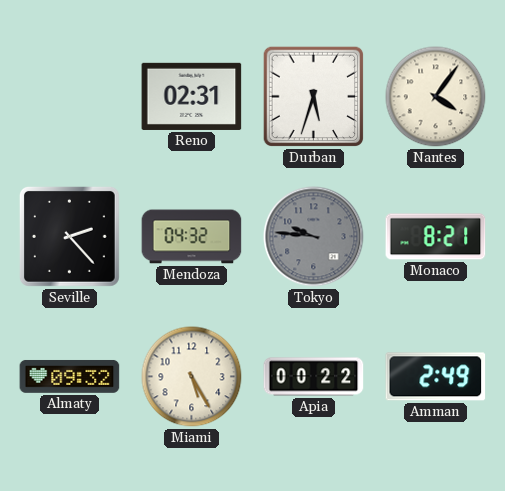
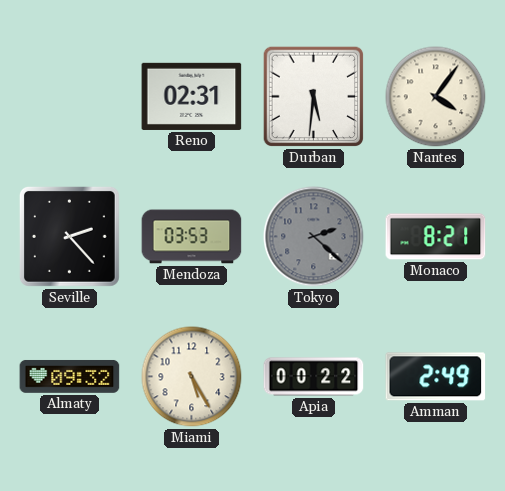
Durban: 5:33 -> 5:31 (314, 97)
Mendoza: 04:32 -> 03:53 (192, 237)
Tokyo: 9:46 -> 2:22 (314, 237)
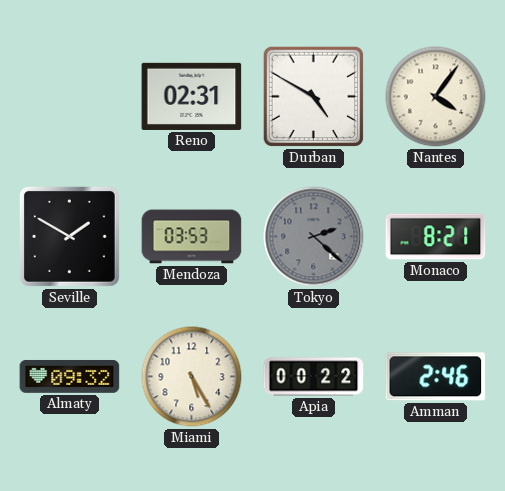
Durban: 5:31 -> 4:50 (314, 97)
Seville: 2:23 -> 1:50 (69, 236)
Amman: 2:49 -> 2:46 (436, 377)
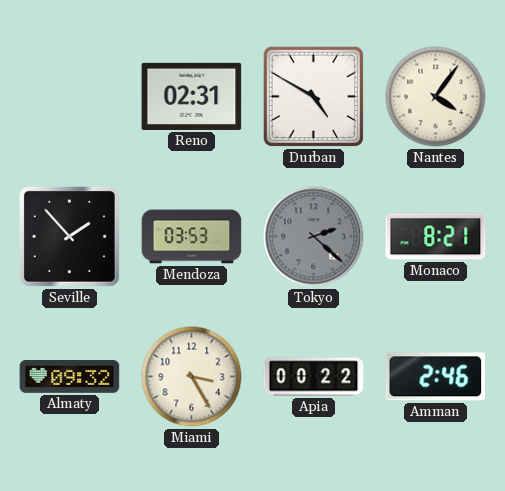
Seville: 1:50 -> 1:53 (69, 236)
Miami: 5:25 -> 3:25 (192, 377)
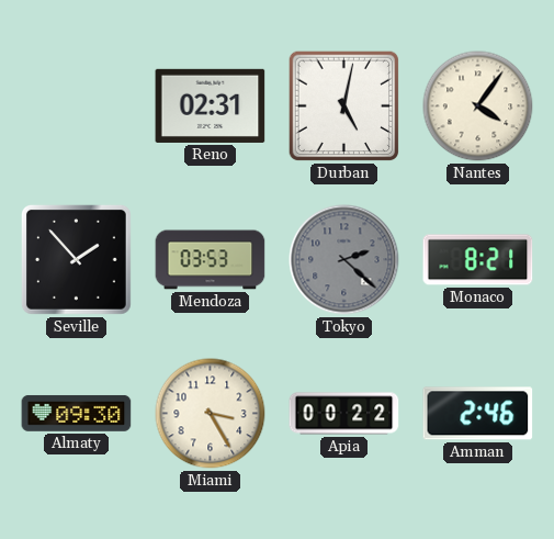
Durban: 4:50 -> 5:02 (344, 106)
Almaty: 09:32 -> 09:30 (77, 413)
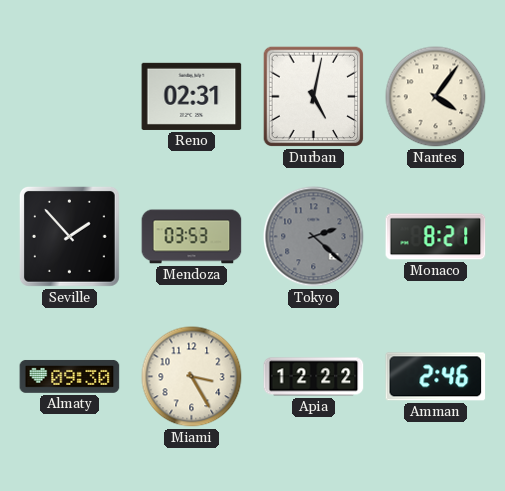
Apia: 00:22 -> 12:22 (314, 377)
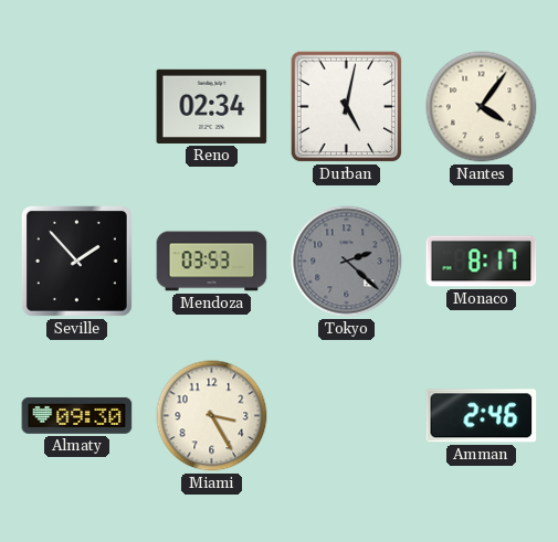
Reno: 02:31 -> 02:34 (212, 106)
Monaco: 8:21 -> 8:17 (482, 262)
Apia: 12:22 -> none (314, 377)
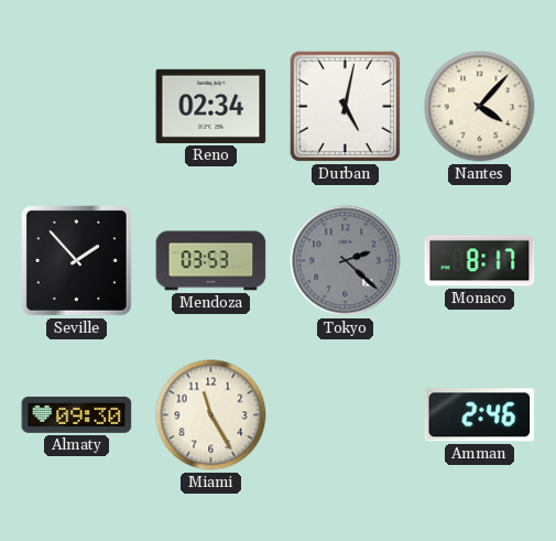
Nantes: 4:06 -> 4:07 (480, 107)
Miami: 3:25 -> 11:25 (211, 415)
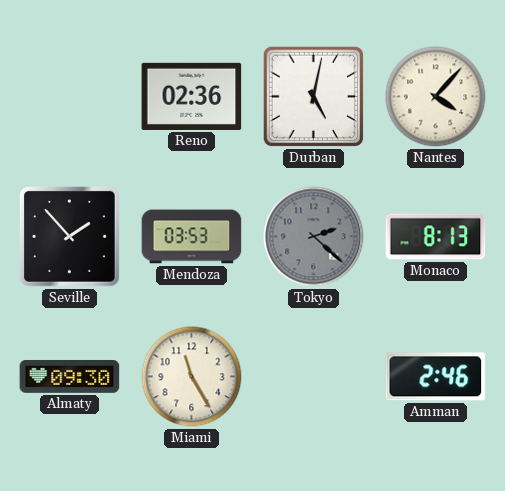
Reno: 02:34 -> 02:36 (192, 96)
Monaco: 8:17 -> 8:13 (436, 237)
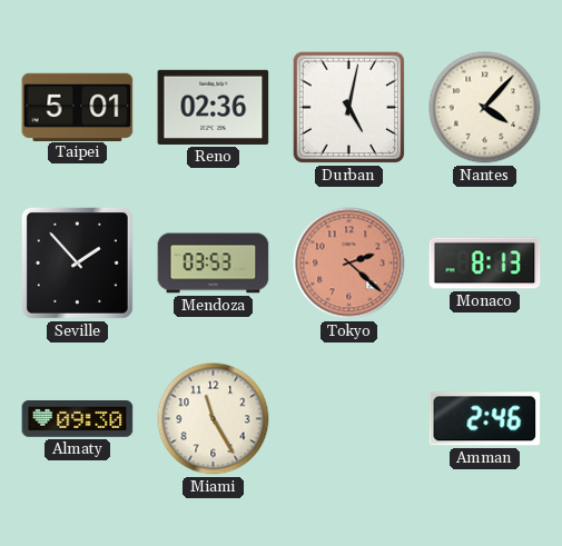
Taipei: none -> 5:01 (78, 107)
Tokyo dial: grey -> salmon (349, 264)
